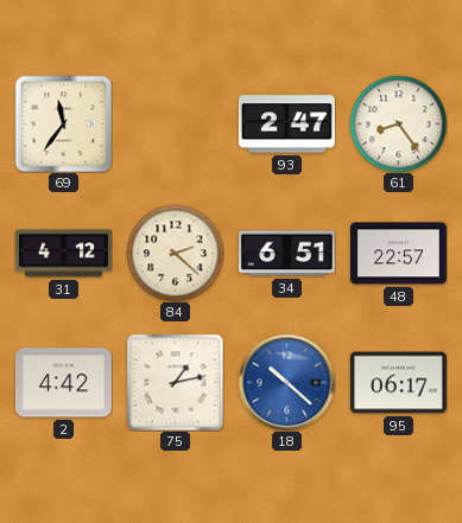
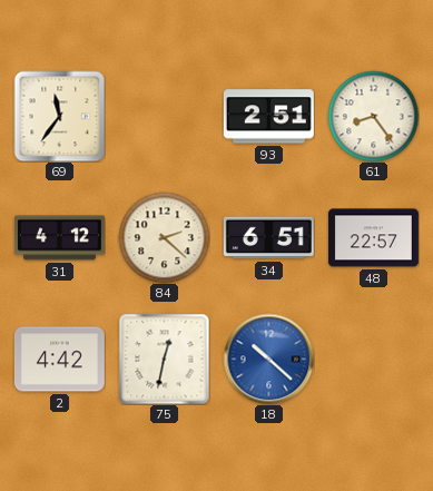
93: 2:47 -> 2:51 (268, 117)
75: 1:13 -> 12:32 (164, 359)
95: 06:17 -> none (398, 383)
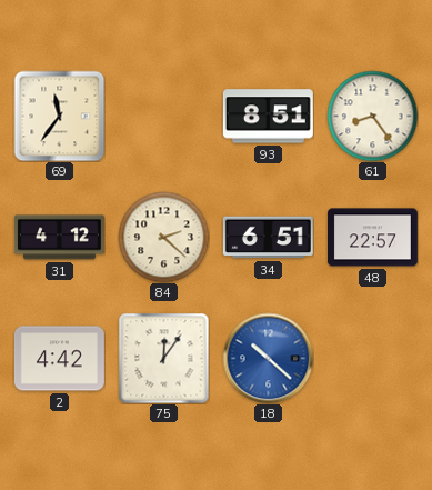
93: 2:51 -> 8:51 (268, 117)
75: 12:32 -> 12:06 (163, 358)
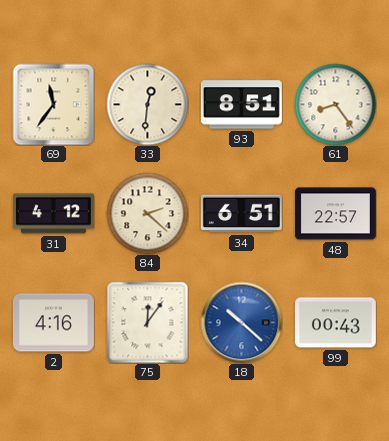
33: none -> 12:31 (147, 104)
2: 4:42 -> 4:16 (53, 323)
99: none -> 00:43 (335, 323)
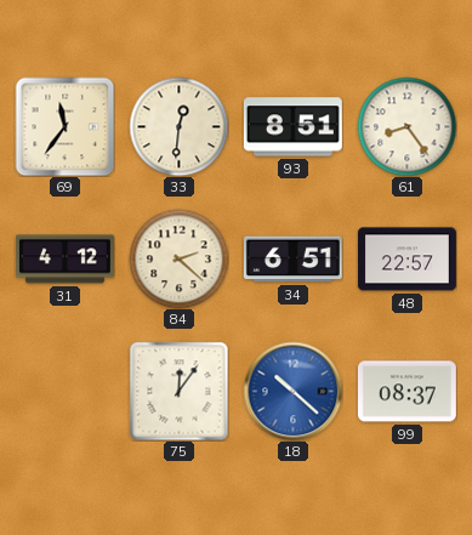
2: 4:16 -> none (53, 323)
99: 00:43 -> 08:37 (406, 392)
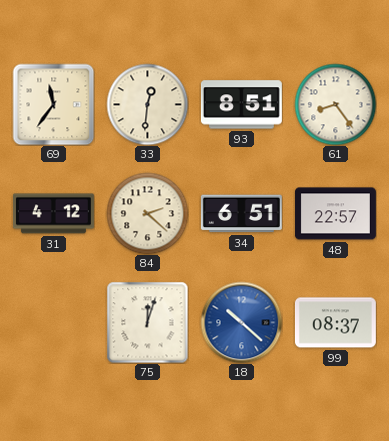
75: 12:06 -> 12:03 (147, 322)
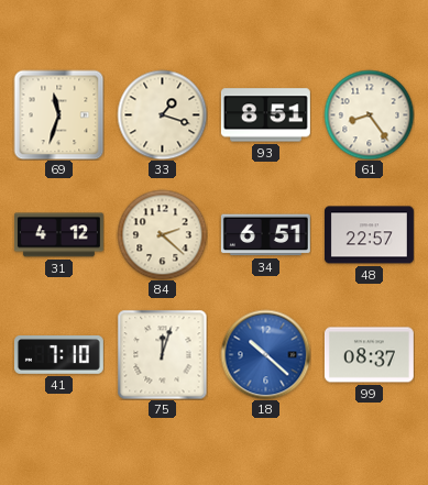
69: 11:36 -> 11:33 (58, 114)
33: 12:31 -> 1:18 (162, 114)
41: none -> 7:10 (58, 355)
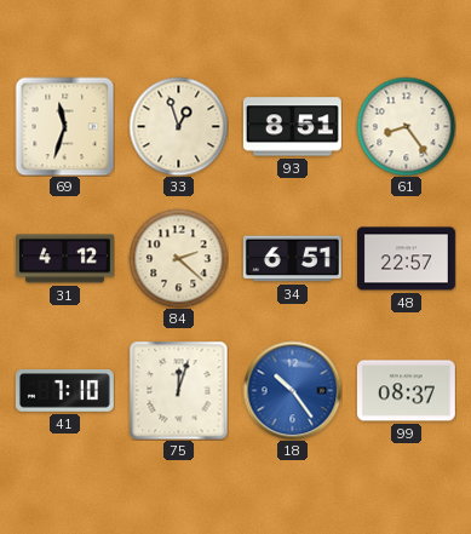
33: 1:18 -> 12:57 (178, 126)
18: 10:22 -> 10:24 (292, 390)
